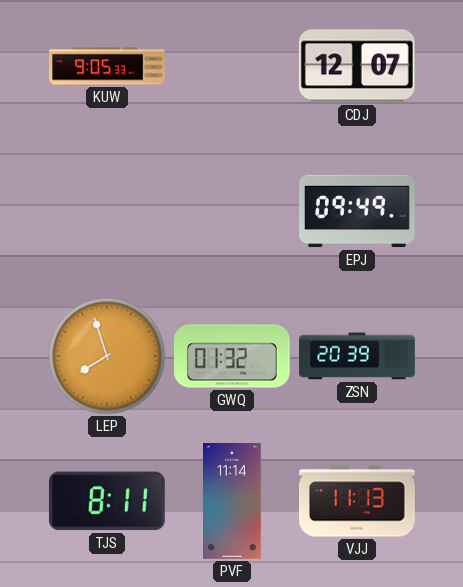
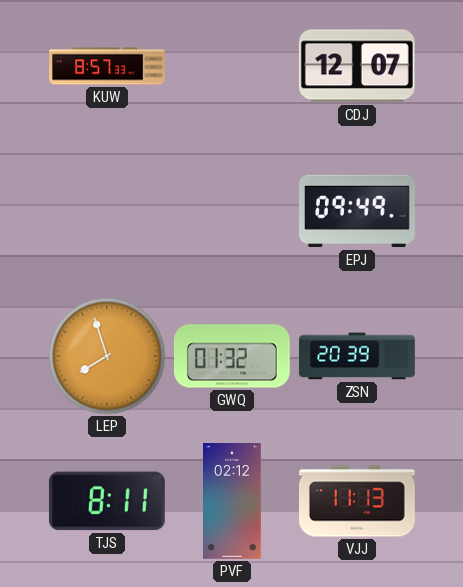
KUW: 9:05 -> 8:57 (107, 66)
PVF: 11:14 -> 02:12 (233, 502)
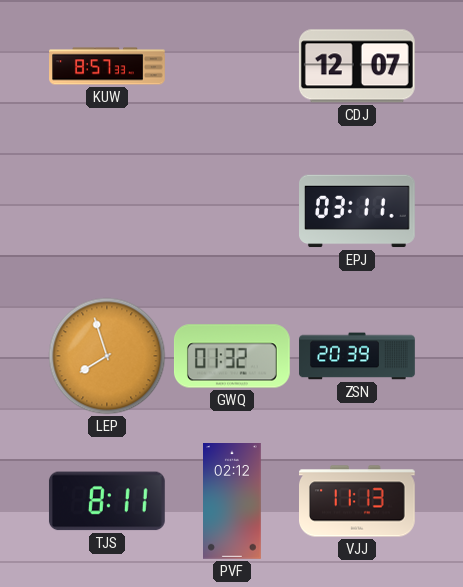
EPJ: 09:49 -> 03:11 (358, 211)
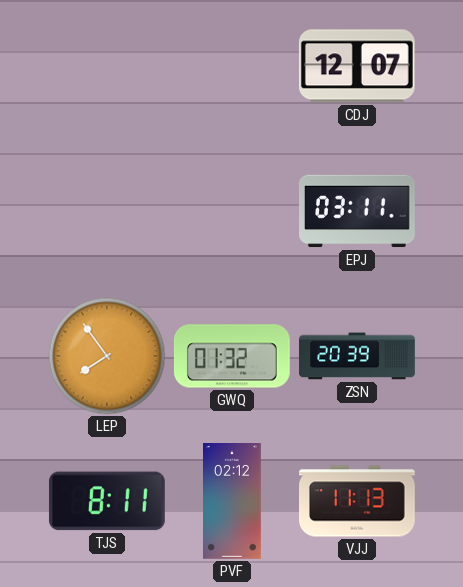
KUW: 8:57 -> none (107, 66)
LEP: 7:57 -> 7:54 (107, 356)
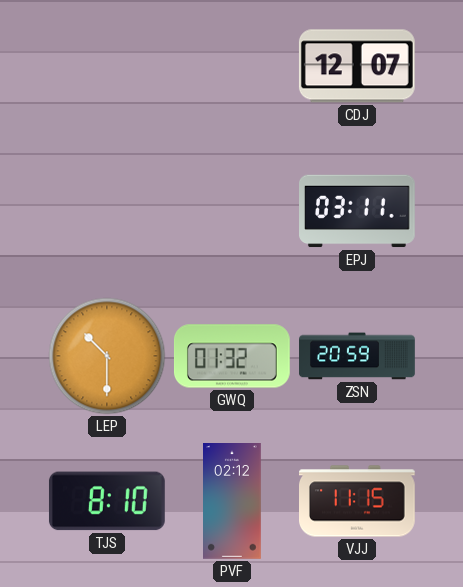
LEP: 7:54 -> 10:30 (107, 356)
ZSN: 20:39 -> 20:59 (357, 356)
TJS: 8:11 -> 8:10 (107, 501)
VJJ: 11:13 -> 11:15 (358, 501)
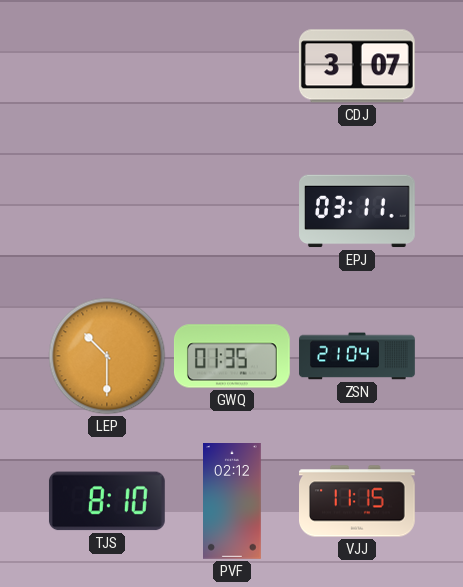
CDJ: 12:07 -> 3:07 (357, 66)
GWQ: 01:32 -> 01:35 (232, 356)
ZSN: 20:59 -> 21:04 (357, 356)
